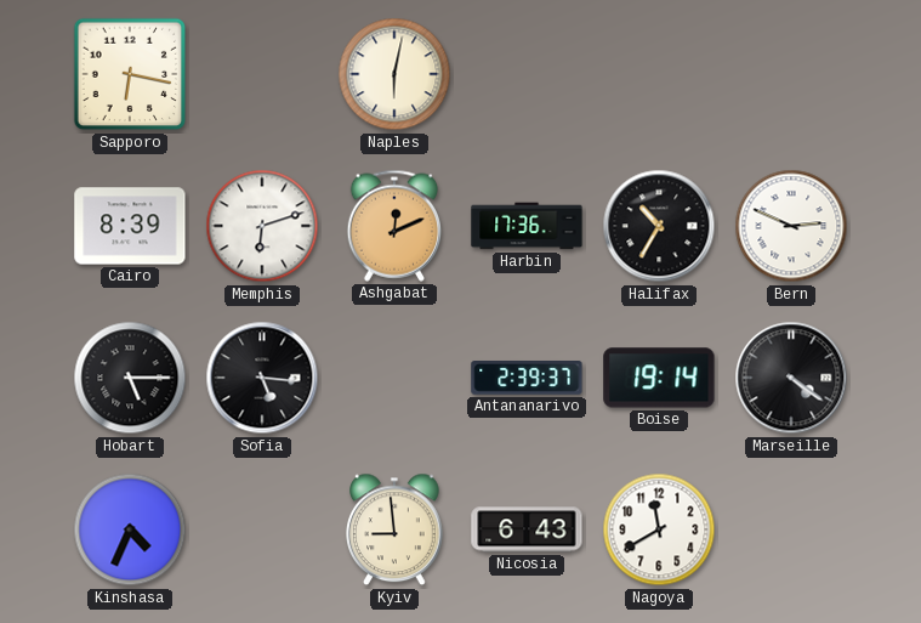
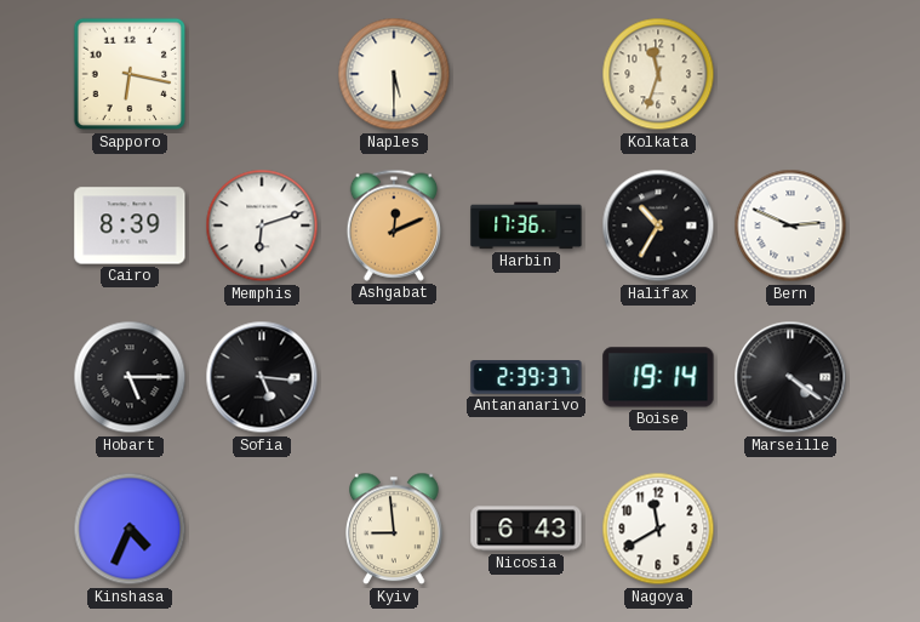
Naples: 6:02 -> 5:30 (394, 74)
Kolkata: none -> 11:33 (658, 74)
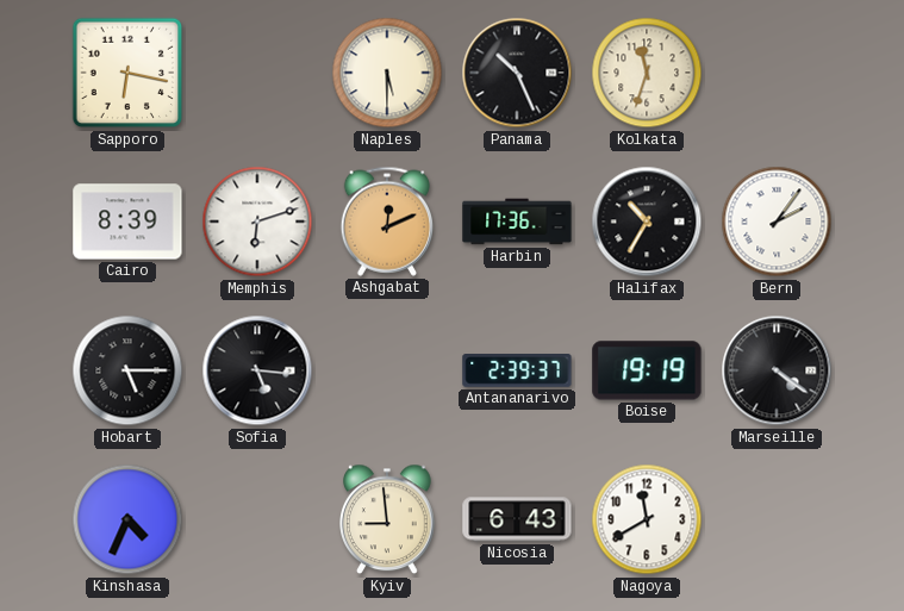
Panama: none -> 10:26 (517, 73)
Bern: 2:49 -> 2:06 (777, 222)
Boise: 19:14 -> 19:19 (647, 370)
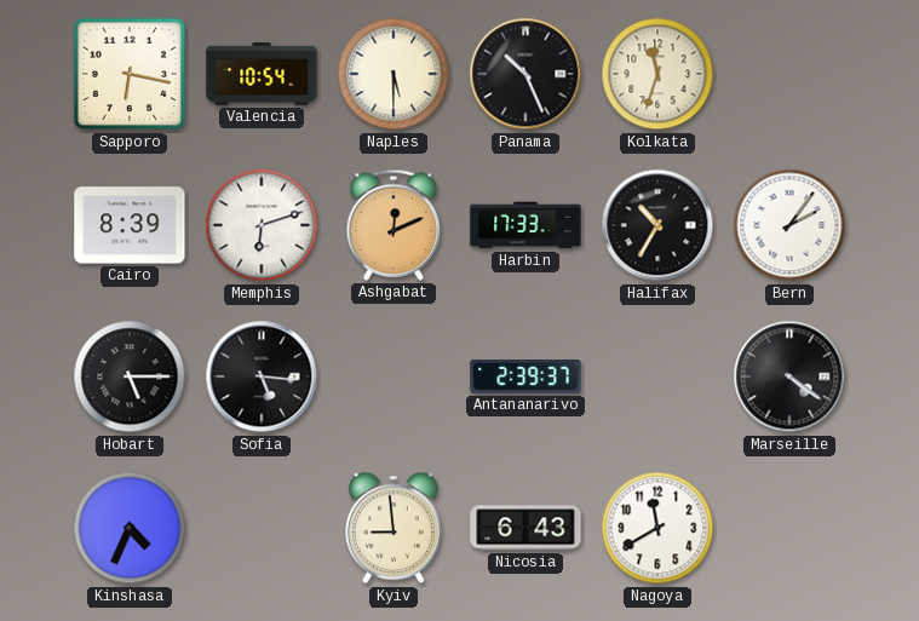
Valencia: none -> 10:54 (262, 74)
Harbin: 17:36 -> 17:33 (525, 225)
Boise: 19:19 -> none (647, 370)
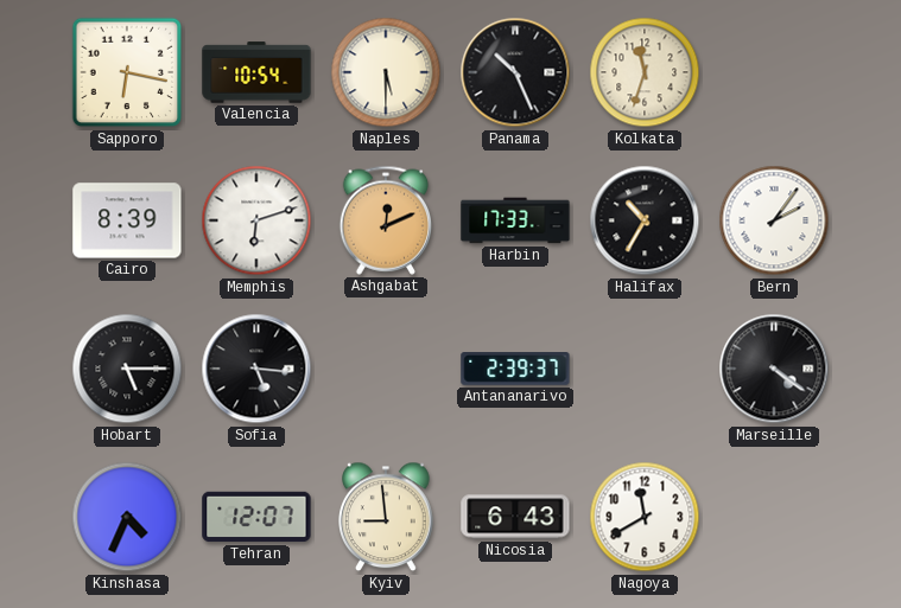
Tehran: none -> 12:07 (256, 517)
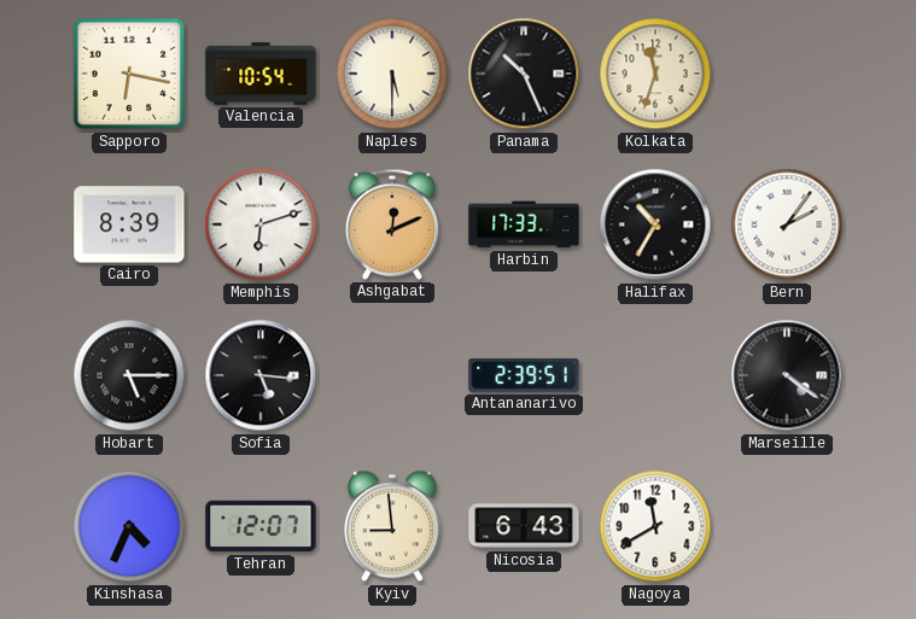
Antananarivo: 2:39:37 -> 2:39:51 (524, 376)
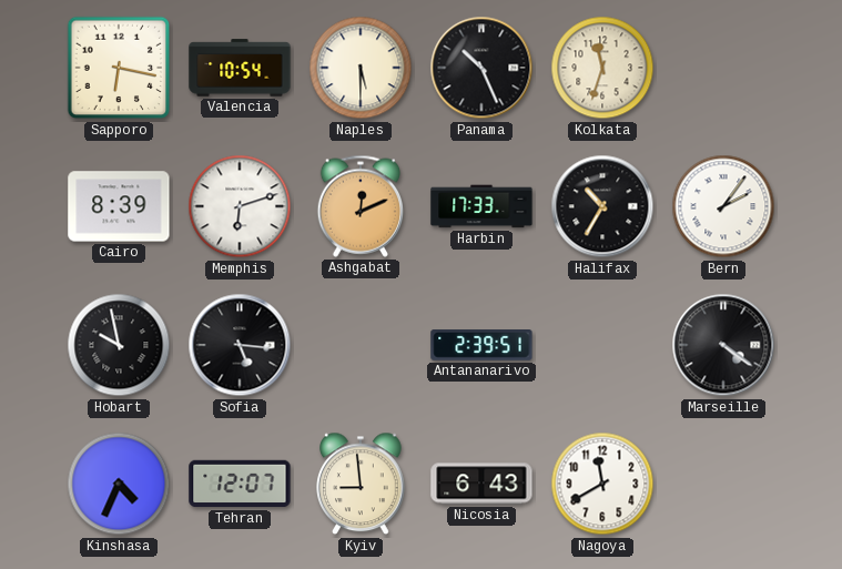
Hobart: 5:15 -> 9:58 (119, 345)
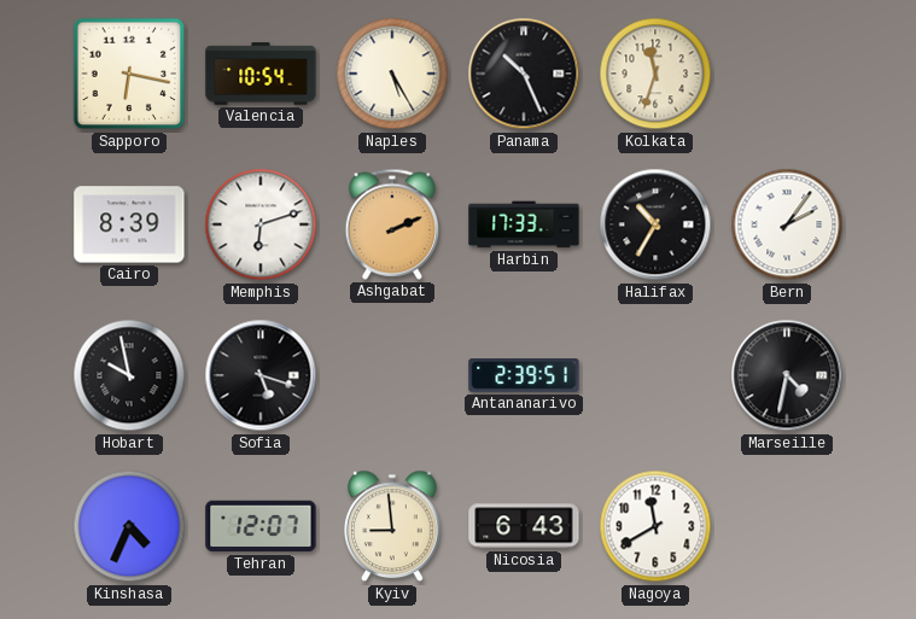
Naples: 5:30 -> 5:25 (392, 74)
Ashgabat: 12:11 -> 2:11 (391, 224)
Sofia: 5:16 -> 5:18 (261, 375)
Marseille: 4:21 -> 4:32 (787, 375)
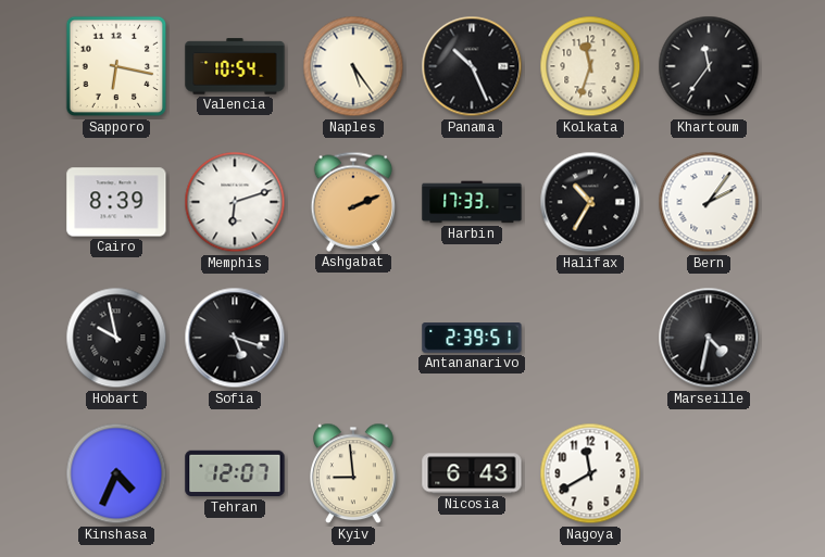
Naples: 5:25 -> 5:24 (353, 66)
Khartoum: none -> 11:36 (709, 66)
